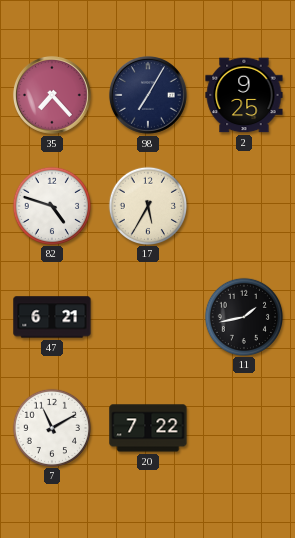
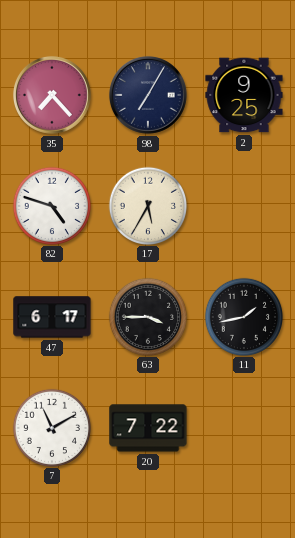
47: 6:21 -> 6:17 (52, 317)
63: none -> 3:45 (147, 316)
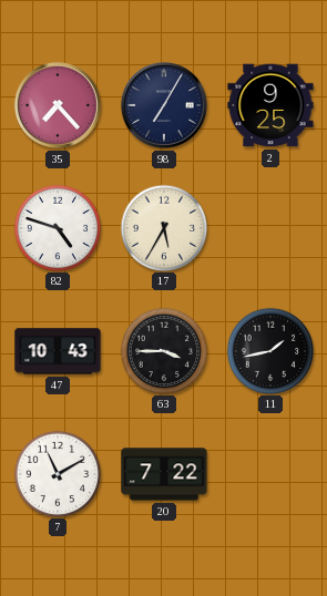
47: 6:17 -> 10:43 (58, 351)
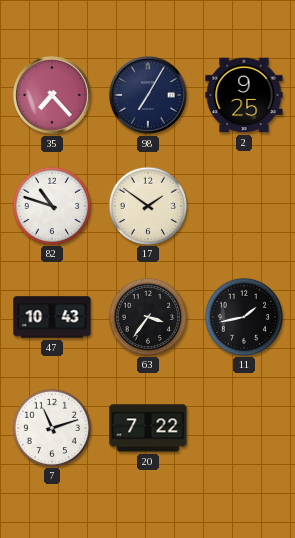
82: 4:48 -> 10:48 (51, 205)
17: 5:35 -> 1:51 (147, 205)
63: 3:45 -> 3:36 (147, 316)
7: 11:10 -> 11:12 (51, 427)
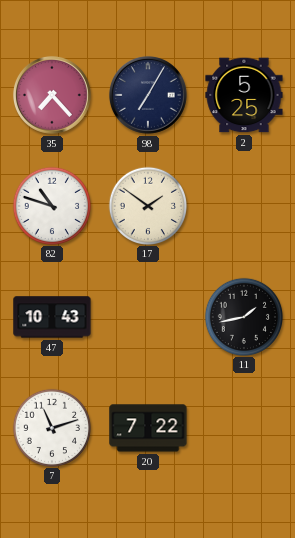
2: 9:25 -> 5:25 (244, 95)
63: 3:36 -> none (147, 316)
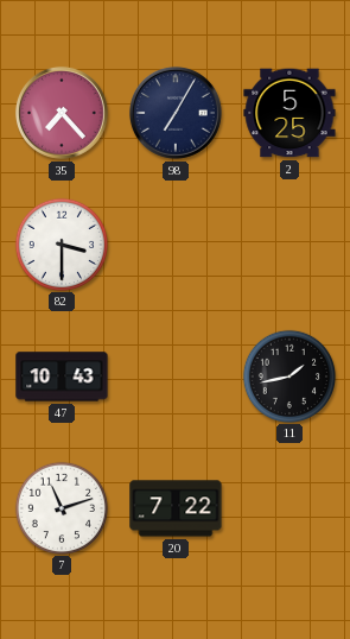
82: 10:48 -> 3:30 (61, 243)
17: 1:51 -> none (147, 205)
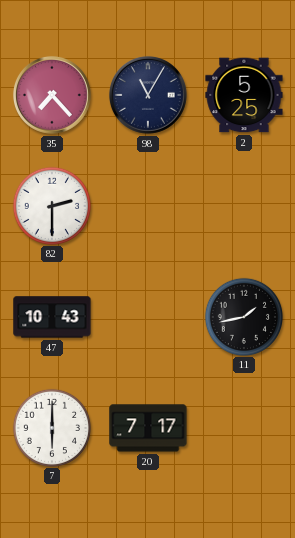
98: 7:05 -> 11:05 (148, 95)
82: 3:30 -> 2:30 (51, 205)
7: 11:12 -> 6:00 (51, 427)
20: 7:22 -> 7:17 (148, 428)
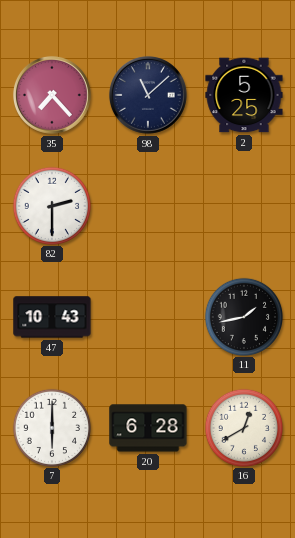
98: 11:05 -> 11:08 (148, 95)
20: 7:17 -> 6:28 (148, 428)
16: none -> 12:40 (243, 427)
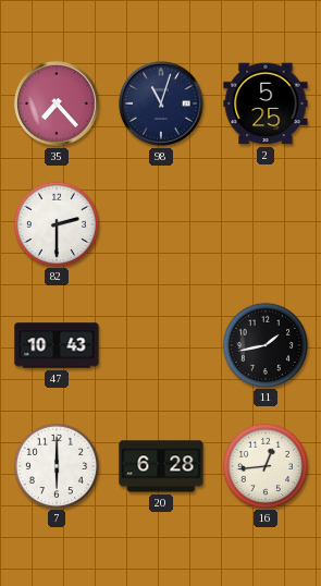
98: 11:08 -> 11:03 (161, 103)
16: 12:40 -> 12:44 (264, 465)
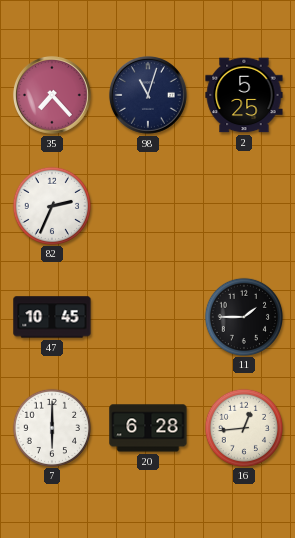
82: 2:30 -> 2:34 (51, 205)
47: 10:43 -> 10:45 (52, 317)
11: 1:43 -> 1:45 (243, 316)
